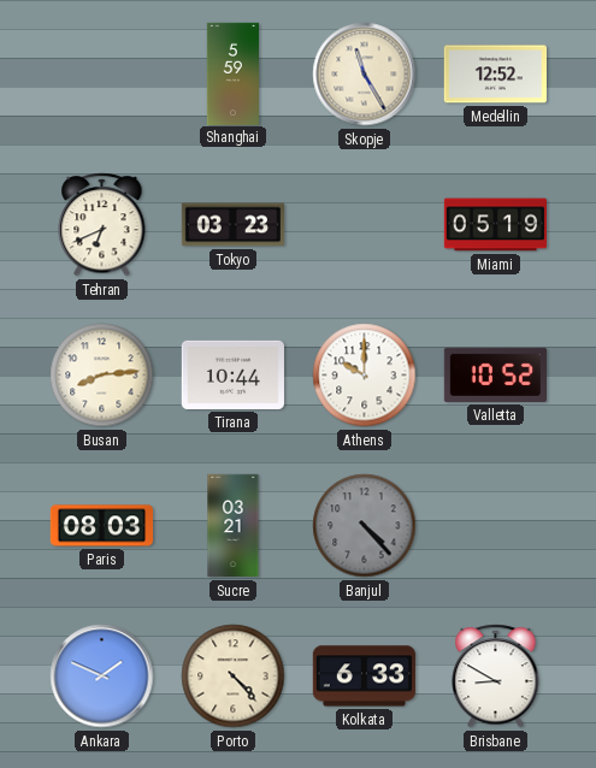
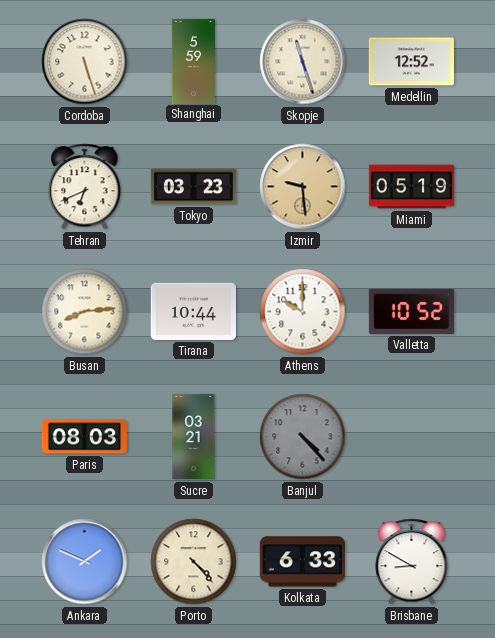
Cordoba: none -> 5:27 (85, 62)
Skopje: 11:25 -> 11:27 (303, 62)
Izmir: none -> 9:29 (303, 187)
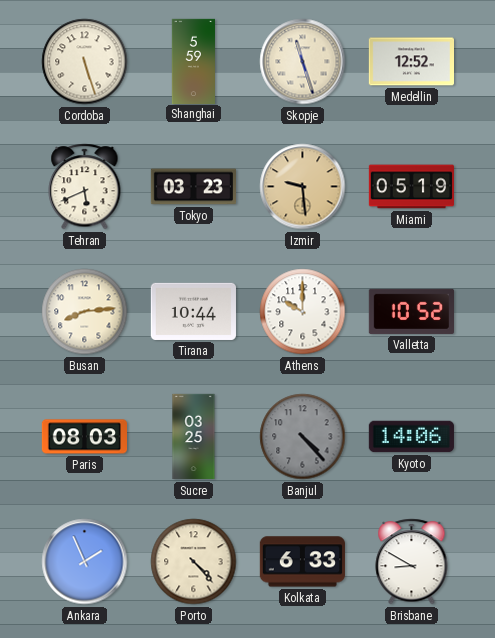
Tehran: 6:41 -> 5:41 (85, 187)
Sucre: 03:21 -> 03:25 (194, 437)
Kyoto: none -> 14:06 (411, 437)
Ankara: 1:49 -> 1:56 (85, 562)
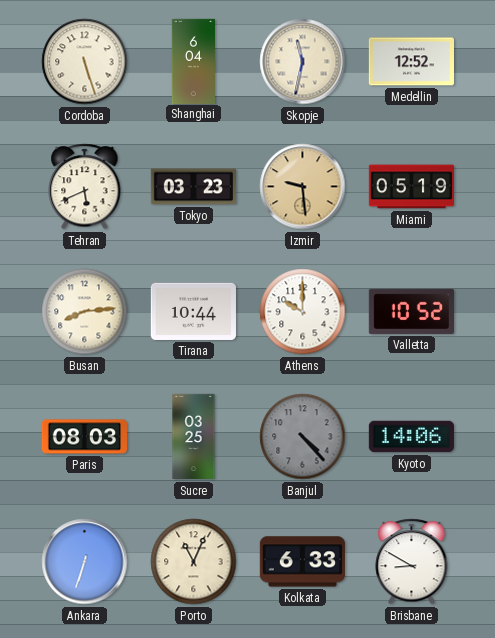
Shanghai: 5:59 -> 6:04 (193, 61)
Skopje: 11:27 -> 11:32 (303, 62)
Ankara: 1:56 -> 6:33 (85, 562)
Porto: 4:23 -> 11:04 (194, 562)
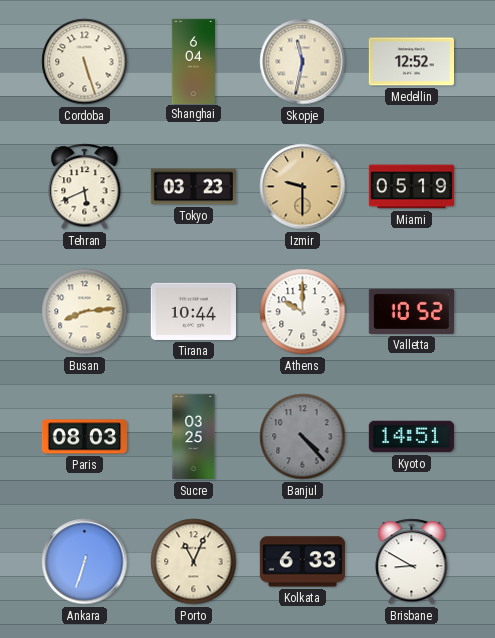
Izmir: 9:29 -> 9:30 (303, 187)
Kyoto: 14:06 -> 14:51 (411, 437)
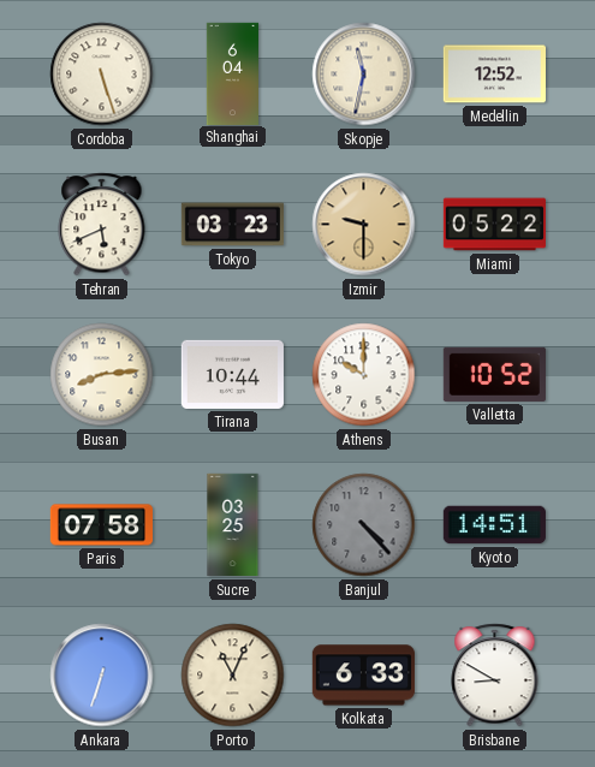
Miami: 05:19 -> 05:22 (494, 225)
Paris: 08:03 -> 07:58 (101, 525)
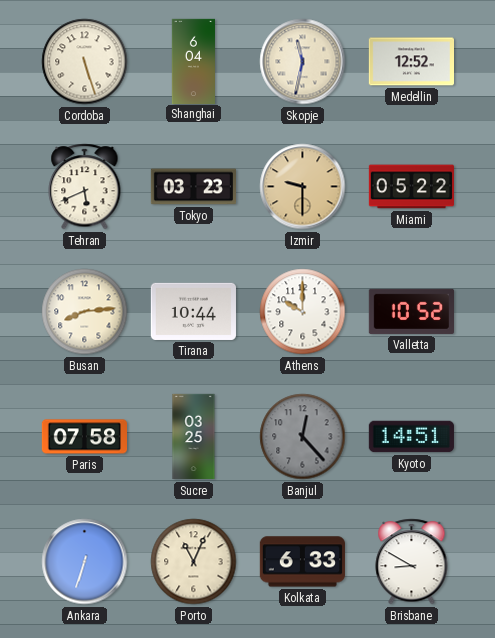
Banjul: 4:23 -> 12:23 (303, 437)
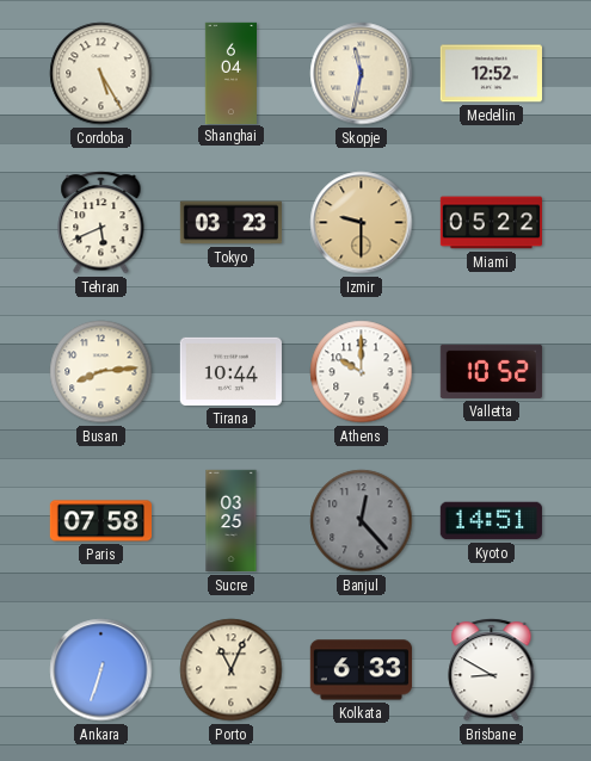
Cordoba: 5:27 -> 5:25 (101, 74)
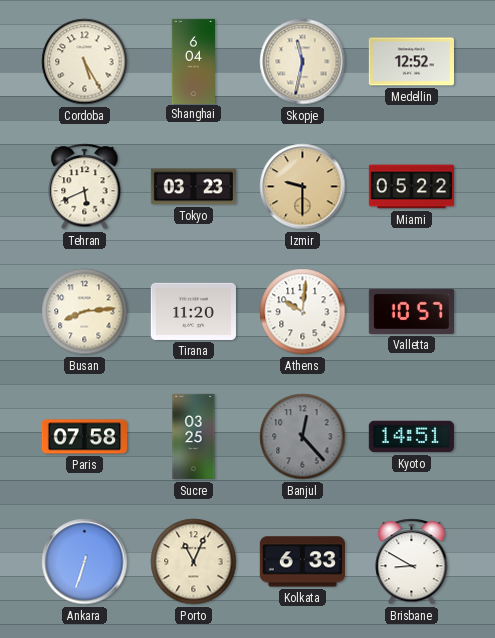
Tirana: 10:44 -> 11:20 (193, 311)
Athens: 10:00 -> 10:01 (303, 312)
Valletta: 10:52 -> 10:57 (411, 311)
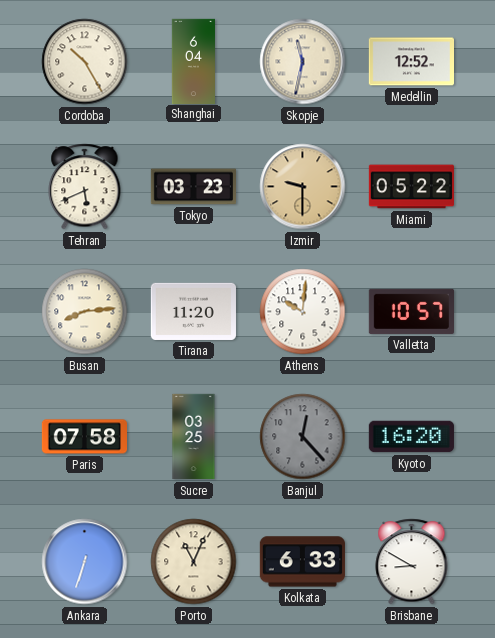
Cordoba: 5:25 -> 10:25 (85, 62)
Kyoto: 14:51 -> 16:20 (411, 437)
